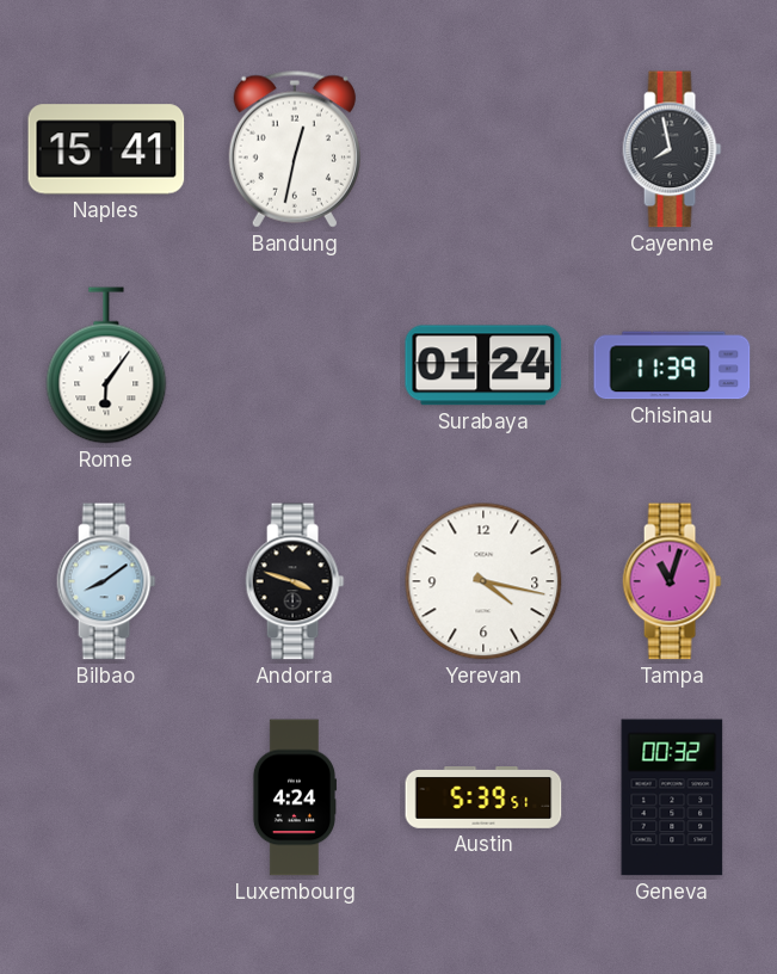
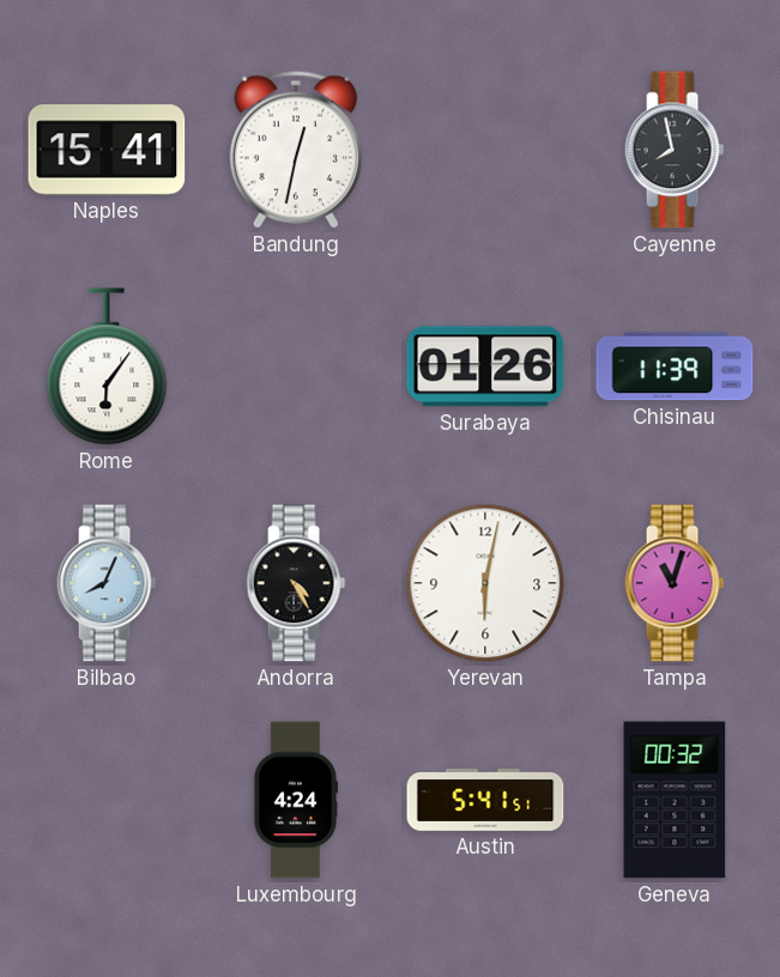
Surabaya: 01:24 -> 01:26 (485, 366)
Bilbao: 8:09 -> 8:04 (107, 583)
Andorra: 3:48 -> 4:25 (296, 583)
Yerevan: 4:17 -> 6:02 (485, 583)
Austin: 5:39 -> 5:41 (485, 801)
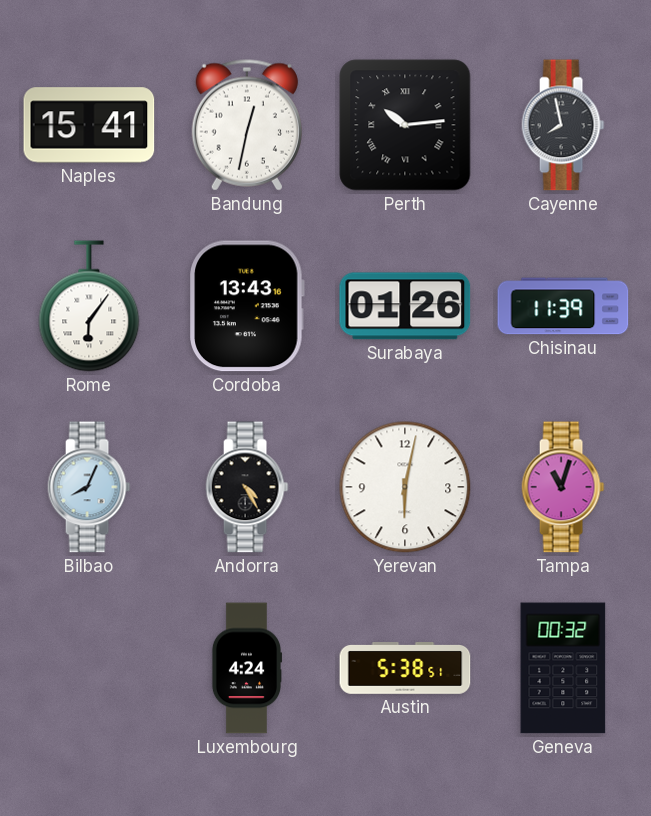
Perth: none -> 10:14 (405, 125)
Cordoba: none -> 13:43 (247, 306)
Austin: 5:41 -> 5:38 (405, 669)
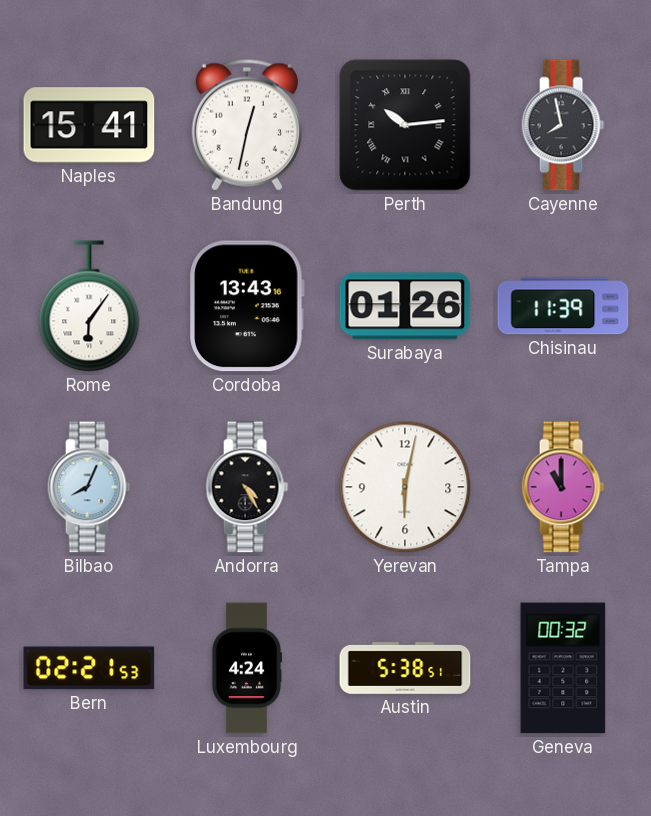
Tampa: 11:03 -> 11:00 (563, 487)
Bern: none -> 02:21 (89, 668)
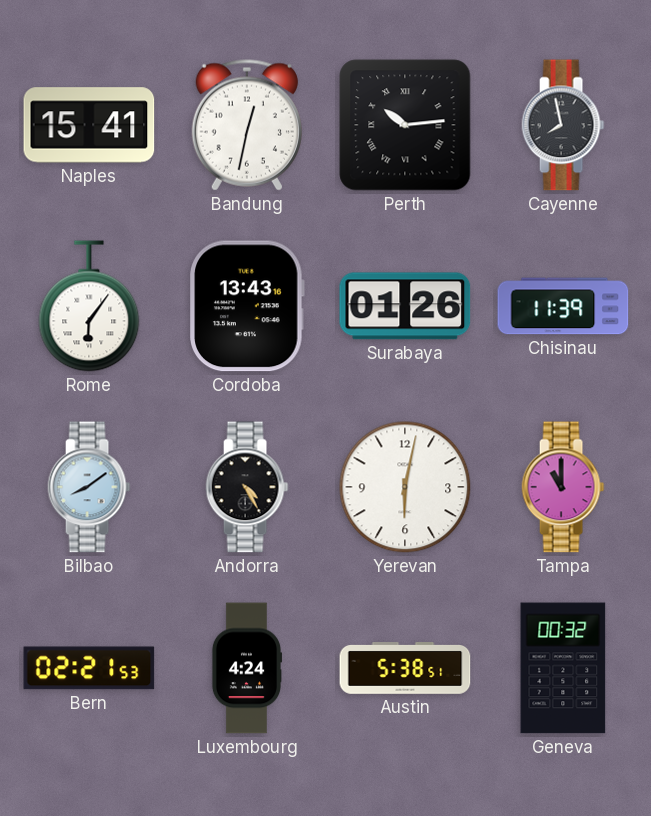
Bilbao: 8:04 -> 8:09 (89, 487)
